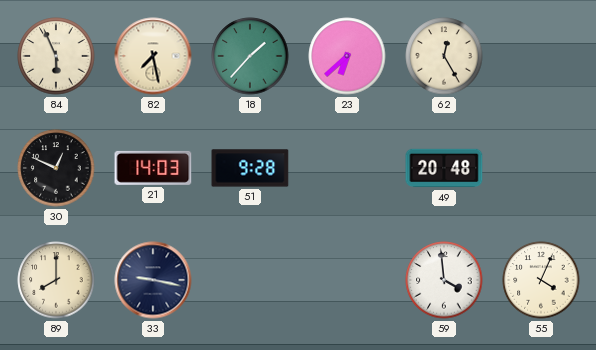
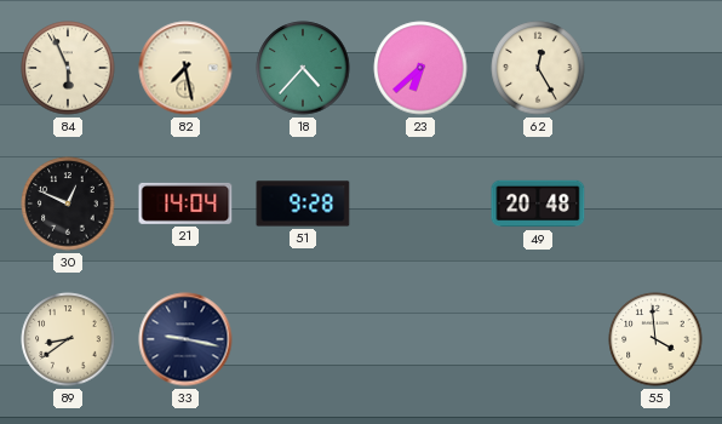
18: 1:37 -> 4:37 (303, 68)
21: 14:03 -> 14:04 (185, 204)
89: 8:00 -> 8:39 (68, 339)
59: 3:59 -> none (444, 280)
55: 4:04 -> 3:59 (655, 339)
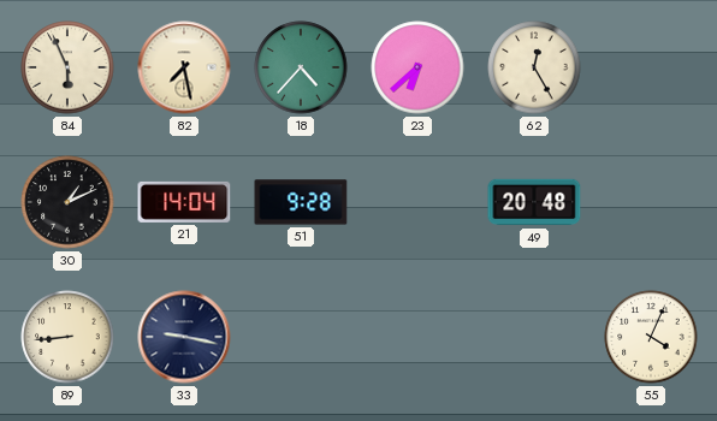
30: 12:49 -> 1:11 (67, 202)
89: 8:39 -> 8:44 (67, 337)
55: 3:59 -> 4:04 (651, 337)
